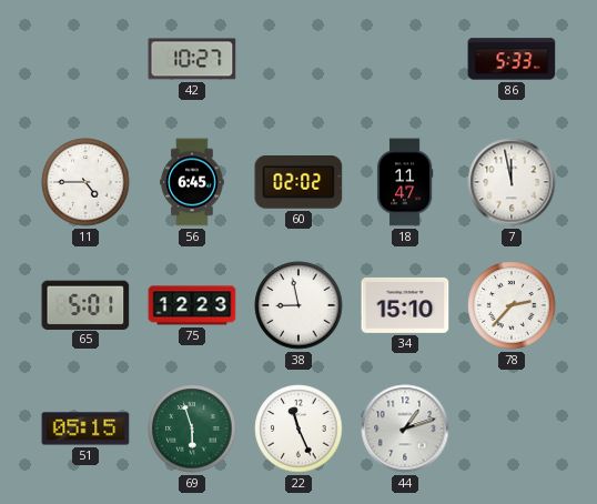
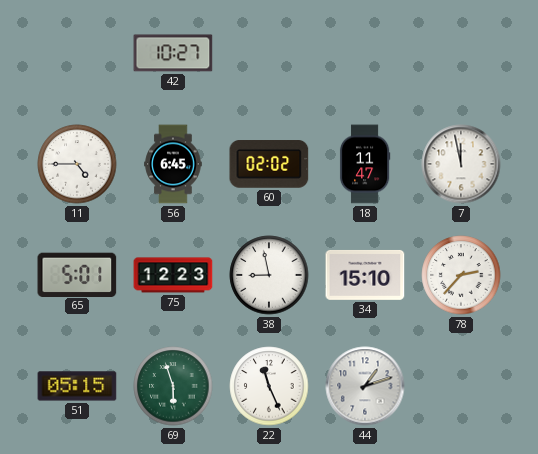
86: 5:33 -> none (512, 59)
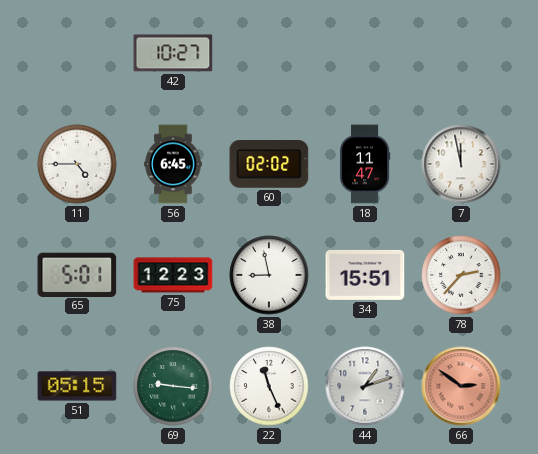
34: 15:10 -> 15:51 (365, 275)
69: 5:57 -> 9:16 (173, 386)
66: none -> 2:51 (461, 386)
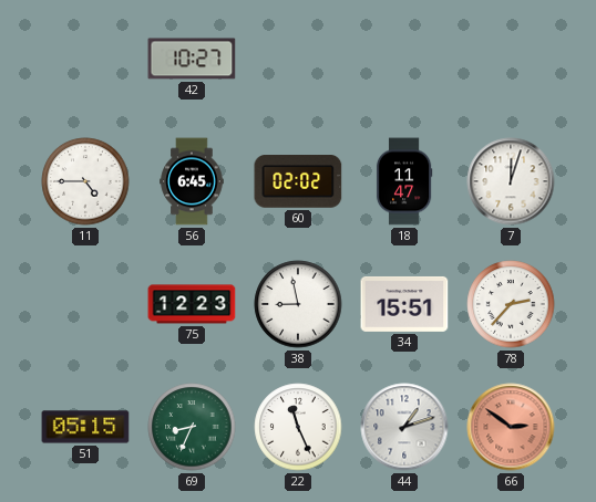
7: 11:58 -> 12:03 (511, 181)
65: 5:01 -> none (77, 274)
69: 9:16 -> 8:34 (192, 427)
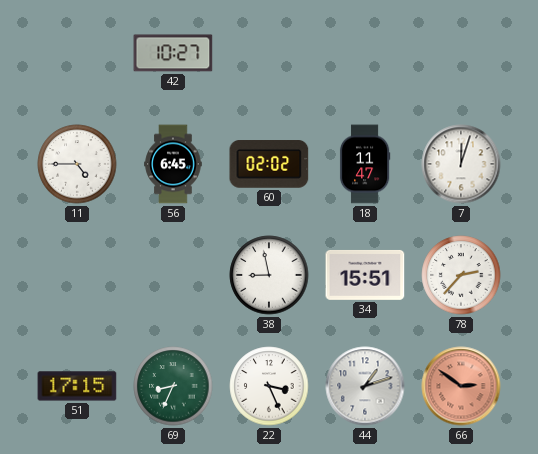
75: 12:23 -> none (192, 304)
51: 05:15 -> 17:15 (77, 386)
22: 11:26 -> 3:26 (269, 386)
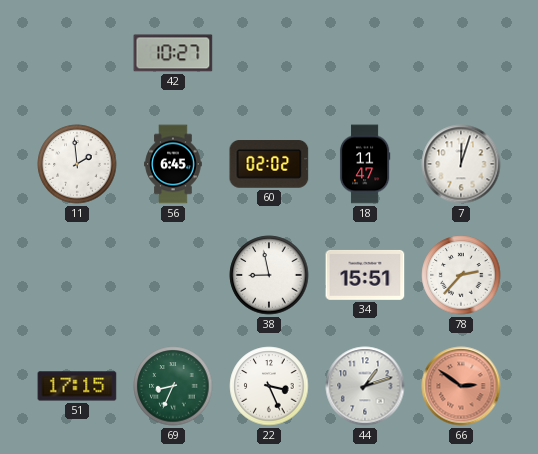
11: 4:45 -> 1:59 (77, 164)
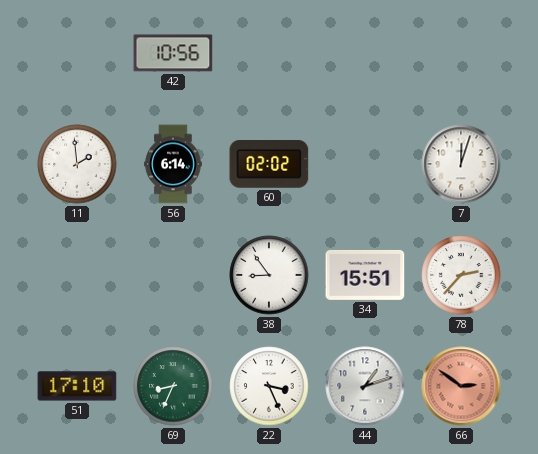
42: 10:27 -> 10:56 (173, 53)
56: 6:45 -> 6:14 (173, 164)
18: 11:47 -> none (365, 164)
38: 8:58 -> 8:54 (269, 275)
51: 17:15 -> 17:10 (77, 386)
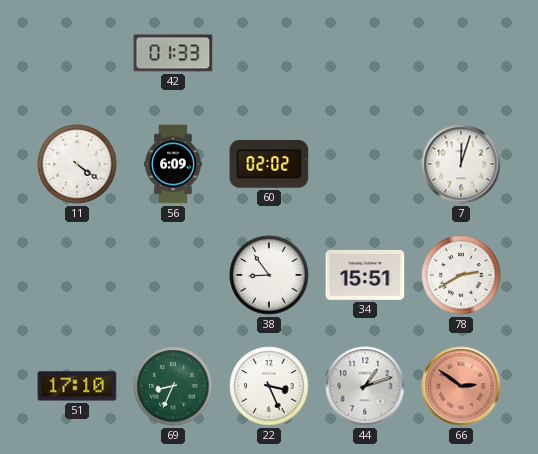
42: 10:56 -> 01:33 (173, 53)
11: 1:59 -> 4:21 (77, 164)
56: 6:14 -> 6:09 (173, 164)
78: 2:37 -> 2:40 (461, 275)
